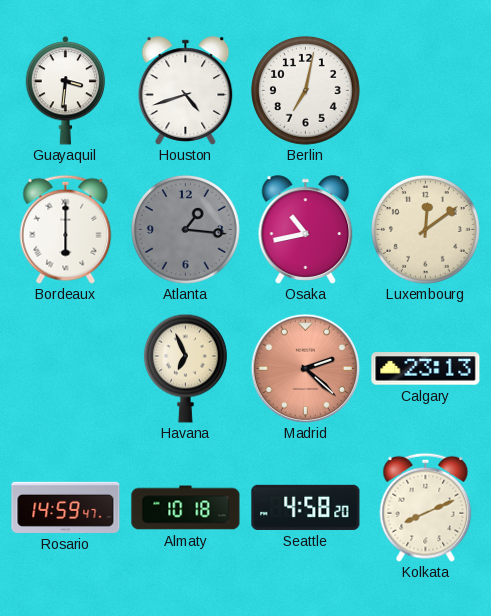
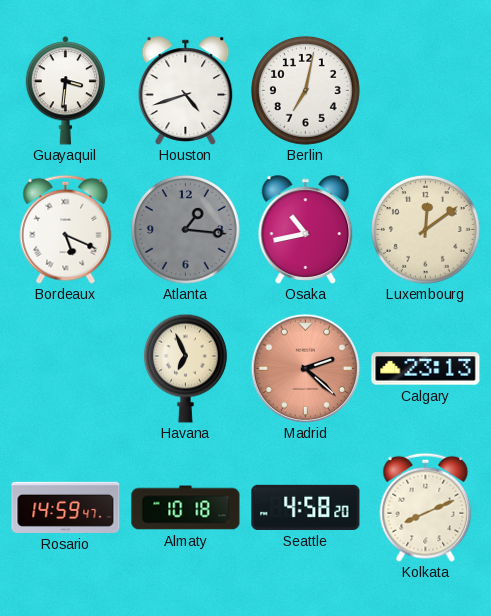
Bordeaux: 6:00 -> 5:19 (66, 229)
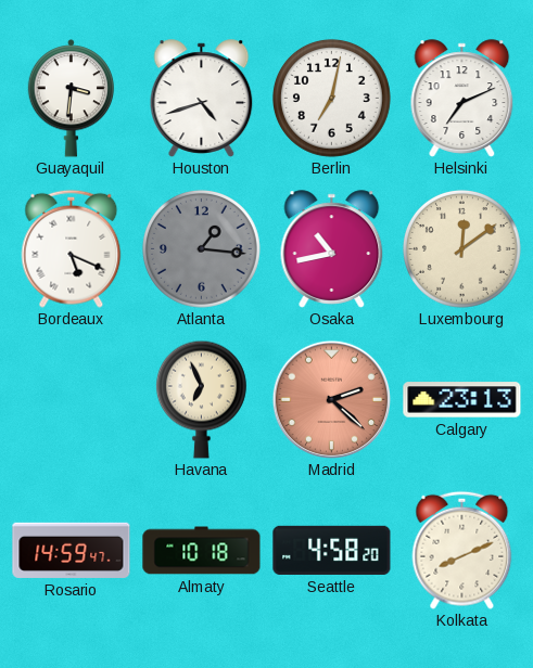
Helsinki: none -> 7:11 (462, 99)
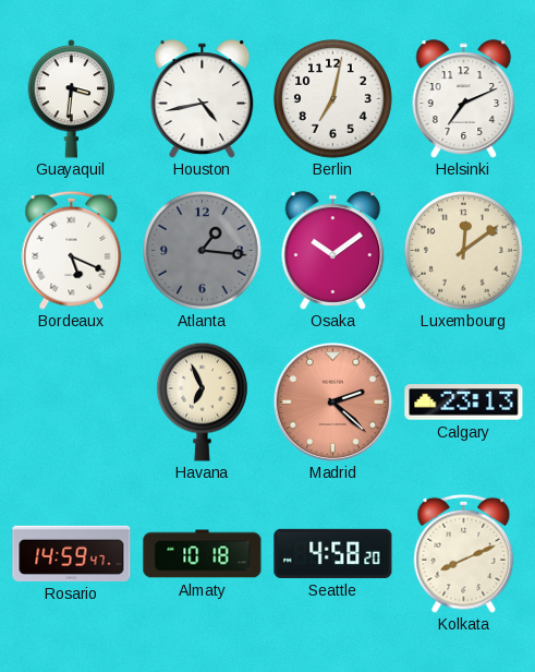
Houston: 4:42 -> 4:43 (203, 99)
Osaka: 10:43 -> 10:09 (333, 251)
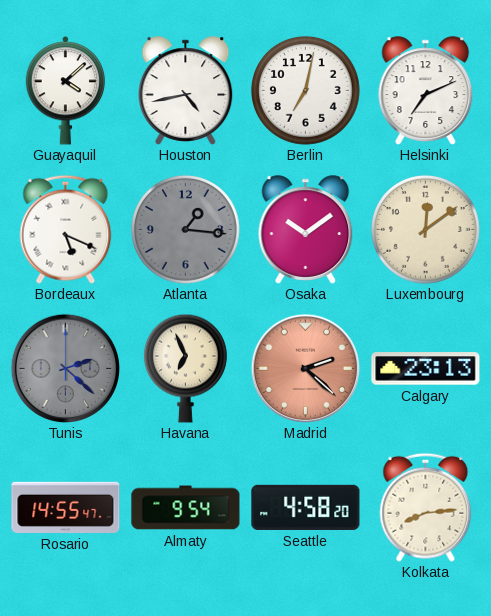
Guayaquil: 3:31 -> 4:08 (66, 91)
Tunis: none -> 2:22 (65, 368)
Rosario: 14:59 -> 14:55 (66, 507)
Almaty: 10:18 -> 9:54 (186, 508)
Kolkata: 8:11 -> 8:14 (426, 507)
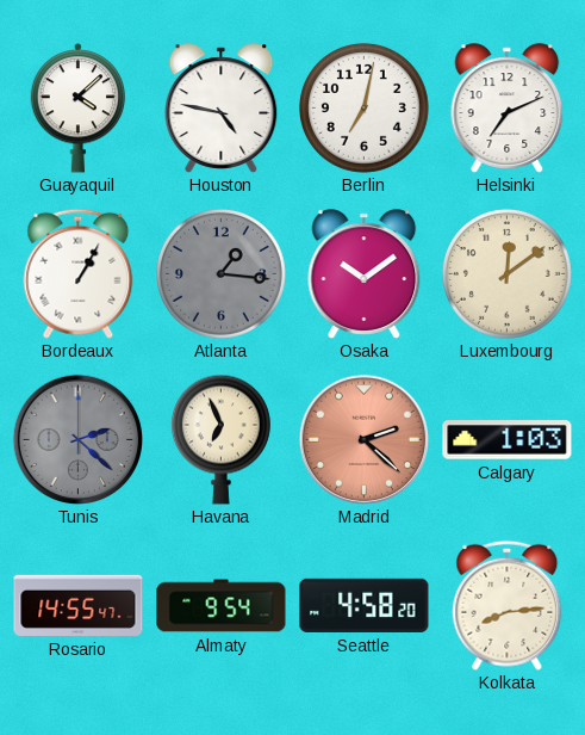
Houston: 4:43 -> 4:47 (222, 109)
Bordeaux: 5:19 -> 1:05 (79, 273)
Calgary: 23:13 -> 1:03 (508, 440)
